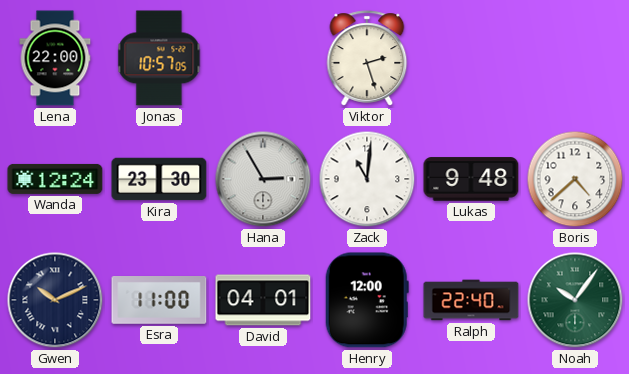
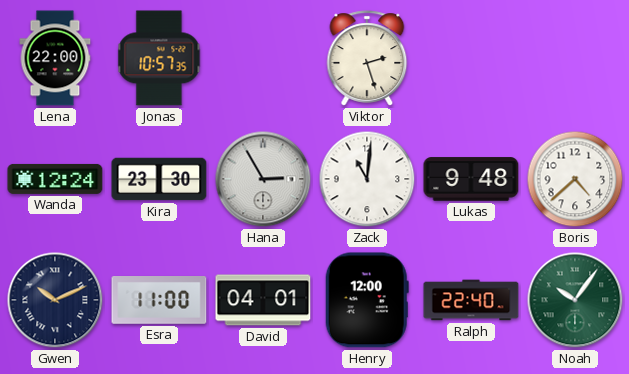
Jonas: 10:57:05 -> 10:57:35 (159, 58)
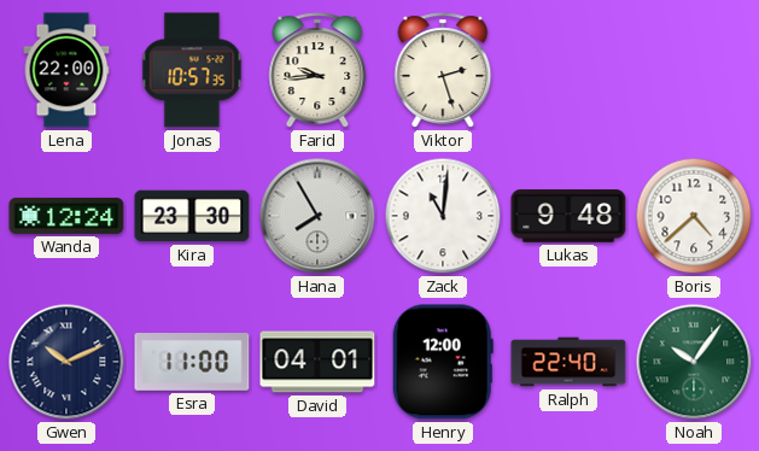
Farid: none -> 9:44 (317, 70)
Hana: 2:55 -> 7:55 (317, 216)
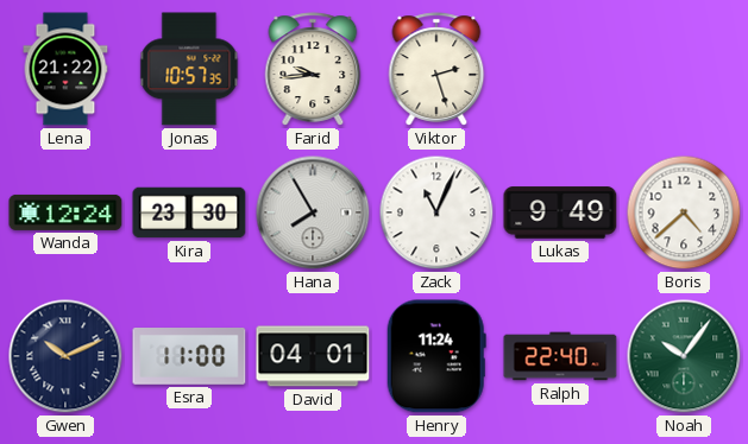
Lena: 22:00 -> 21:22 (65, 69)
Zack: 11:01 -> 11:04 (436, 213)
Lukas: 9:48 -> 9:49 (560, 213)
Henry: 12:00 -> 11:24 (436, 356)
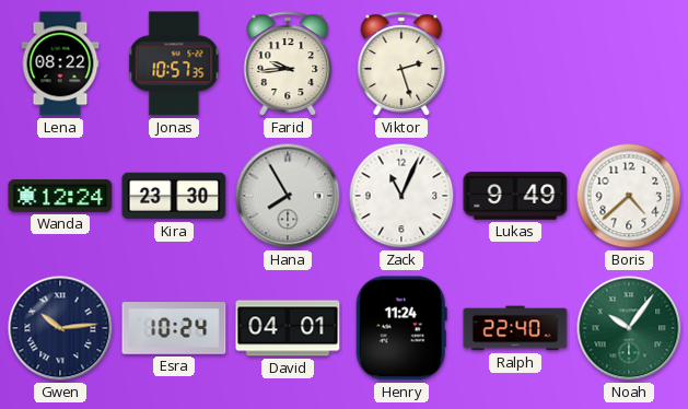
Lena: 21:22 -> 08:22 (60, 63)
Gwen: 10:11 -> 10:14 (60, 328)
Esra: 11:00 -> 10:24 (174, 329)
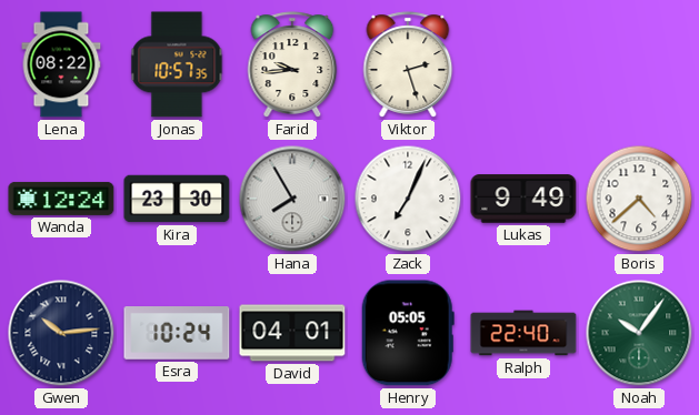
Zack: 11:04 -> 7:04 (408, 199)
Henry: 11:24 -> 05:05 (408, 333)
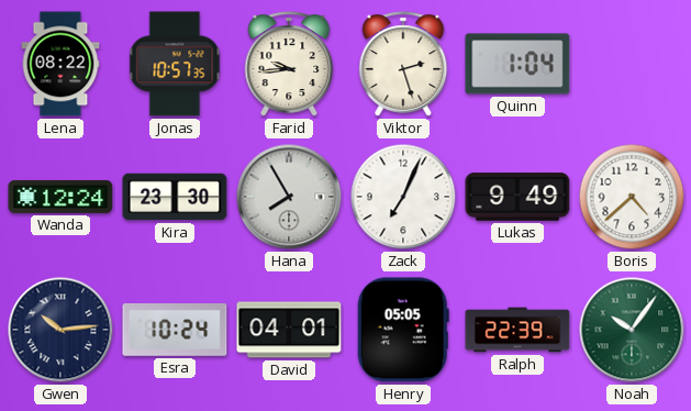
Quinn: none -> 1:04 (517, 64)
Ralph: 22:40 -> 22:39 (517, 330)
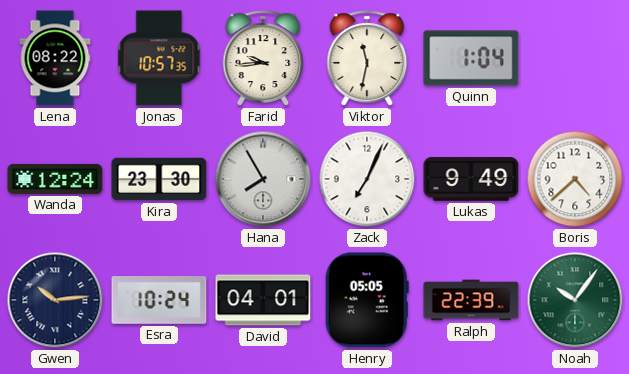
Viktor: 2:27 -> 11:32 (367, 58)
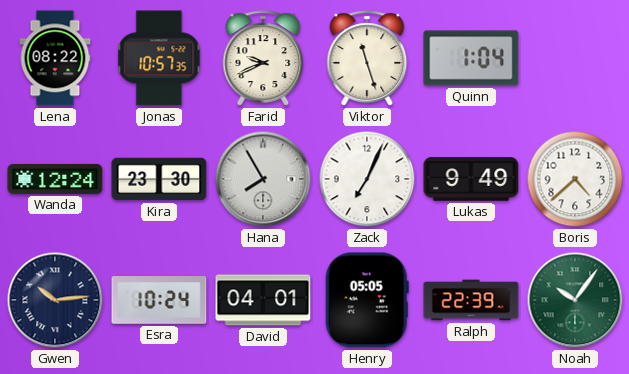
Farid: 9:44 -> 9:41 (263, 58)
Viktor: 11:32 -> 11:27 (367, 58)
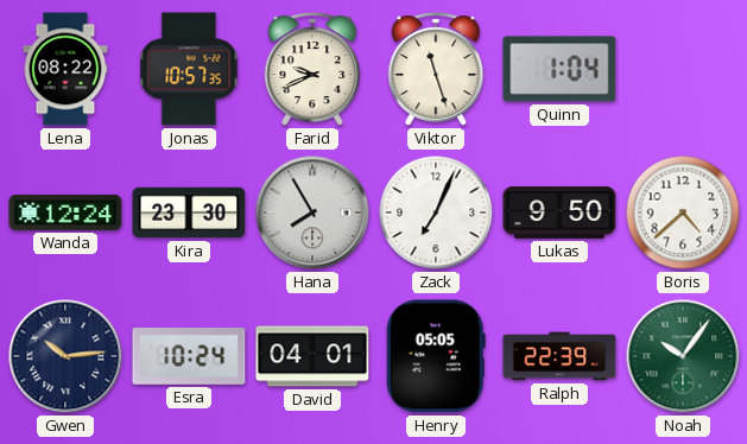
Lukas: 9:49 -> 9:50 (559, 213)
